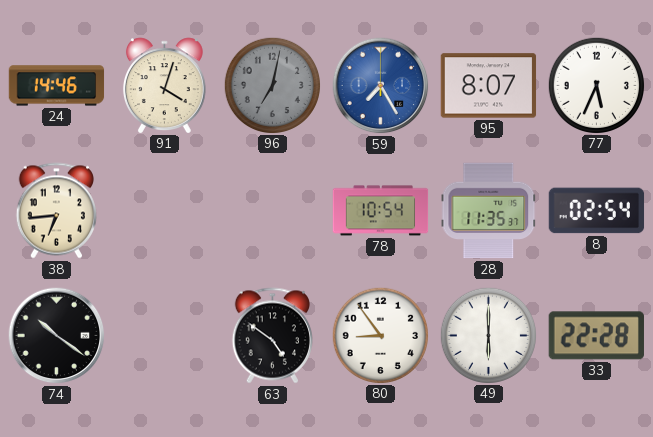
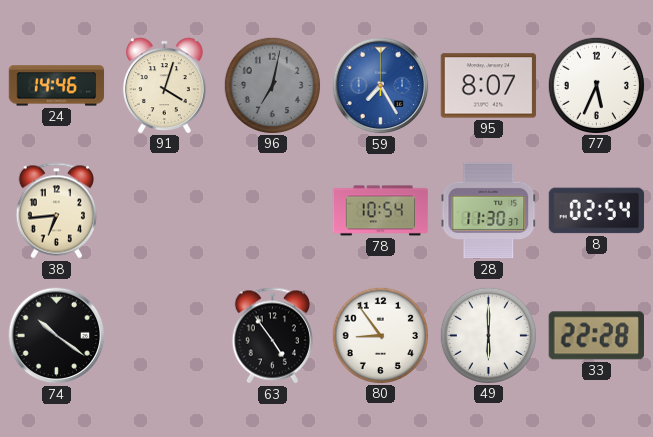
28: 11:35 -> 11:30 (489, 211)
63: 4:51 -> 4:54 (272, 336)
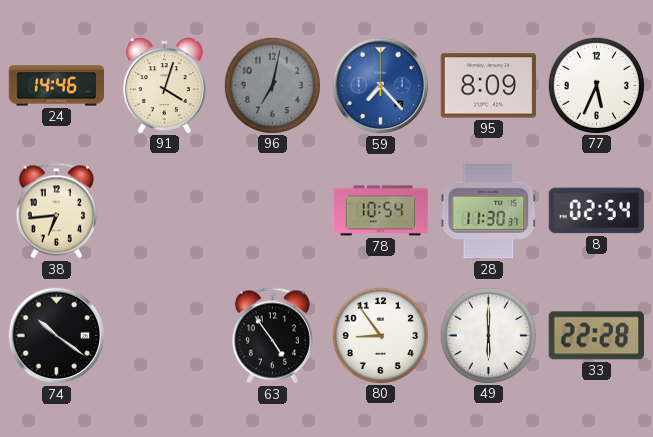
59: 7:25 -> 7:23 (381, 86)
95: 8:07 -> 8:09 (489, 86)
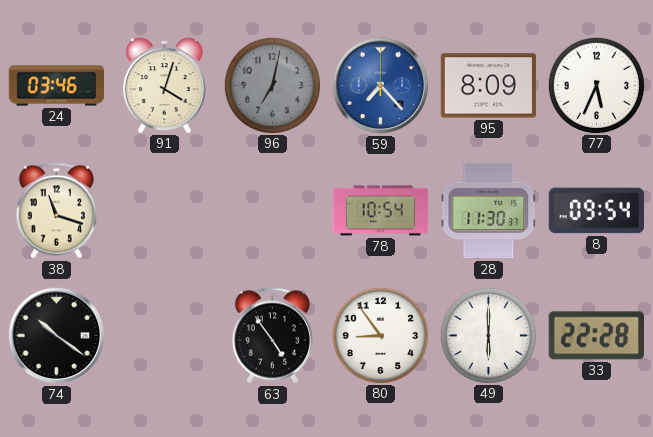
24: 14:46 -> 03:46 (57, 86)
38: 6:44 -> 11:18 (56, 211)
8: 02:54 -> 09:54 (597, 211)
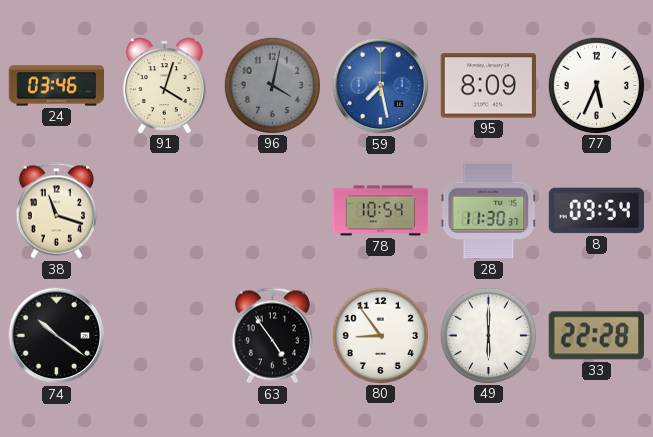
96: 7:02 -> 4:02 (272, 85)
59: 7:23 -> 7:28 (381, 86)
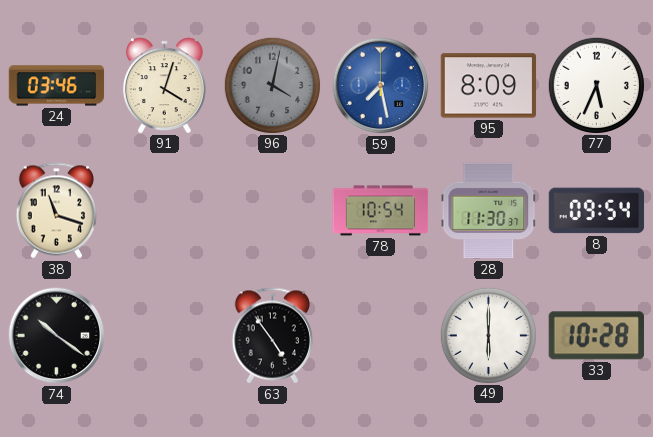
80: 8:54 -> none (380, 335)
33: 22:28 -> 10:28 (596, 336)
